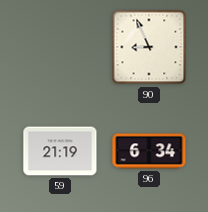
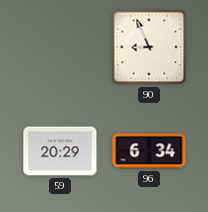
59: 21:19 -> 20:29 (60, 151)
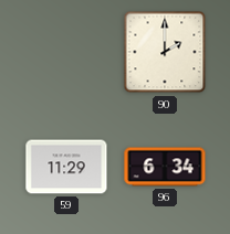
90: 8:56 -> 2:00 (165, 52)
59: 20:29 -> 11:29 (66, 167)
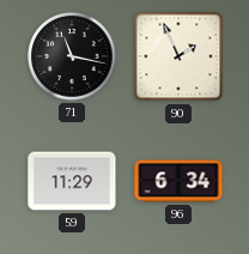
71: none -> 11:17 (72, 56)
90: 2:00 -> 1:56 (178, 56)
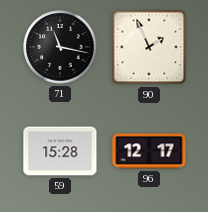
59: 11:29 -> 15:28 (60, 151)
96: 6:34 -> 12:17 (149, 151)
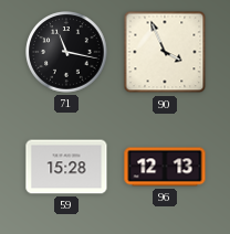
90: 1:56 -> 3:56 (165, 52)
96: 12:17 -> 12:13 (165, 167)
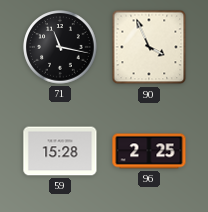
96: 12:13 -> 2:25 (149, 151)
